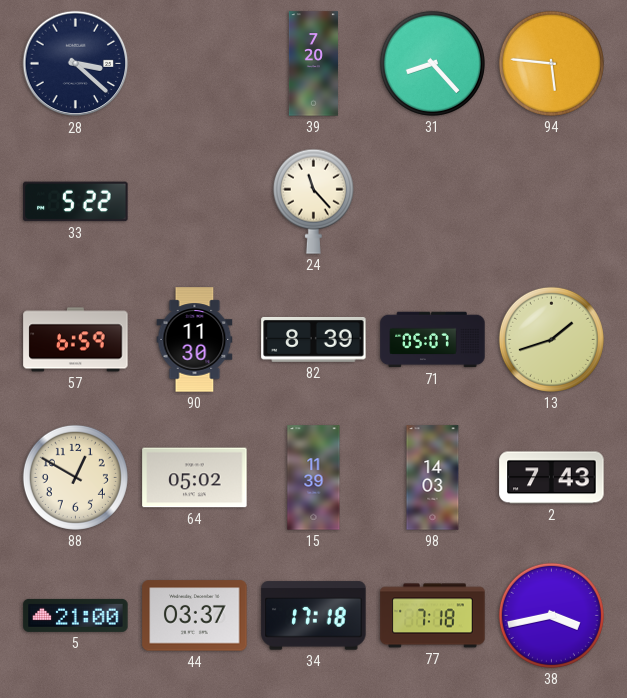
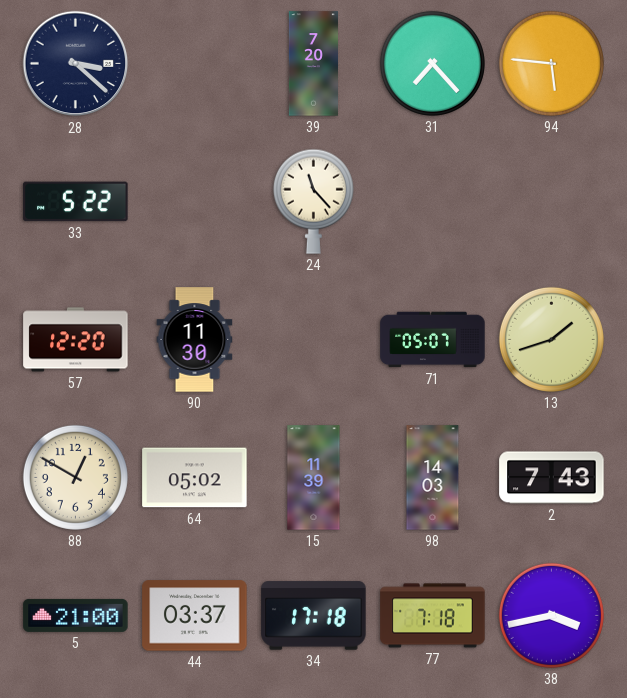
31: 8:23 -> 7:23 (432, 63)
57: 6:59 -> 12:20 (76, 340)
82: 8:39 -> none (314, 339)
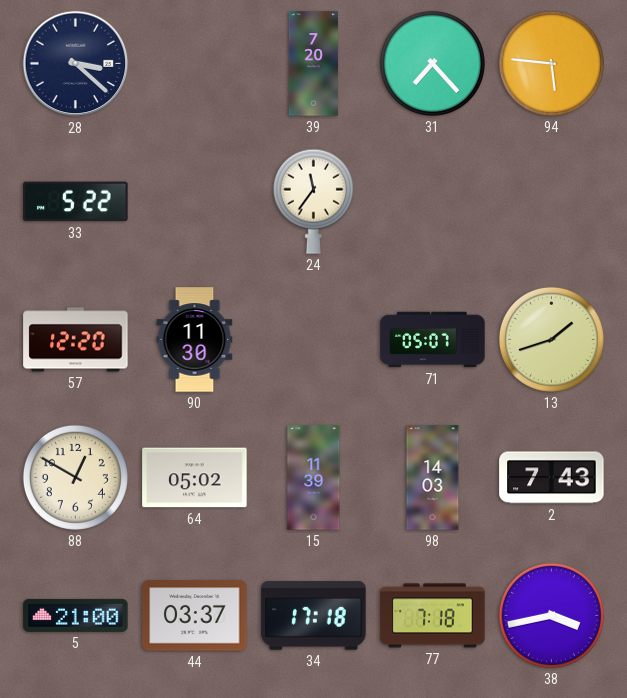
24: 11:23 -> 11:36 (313, 201)
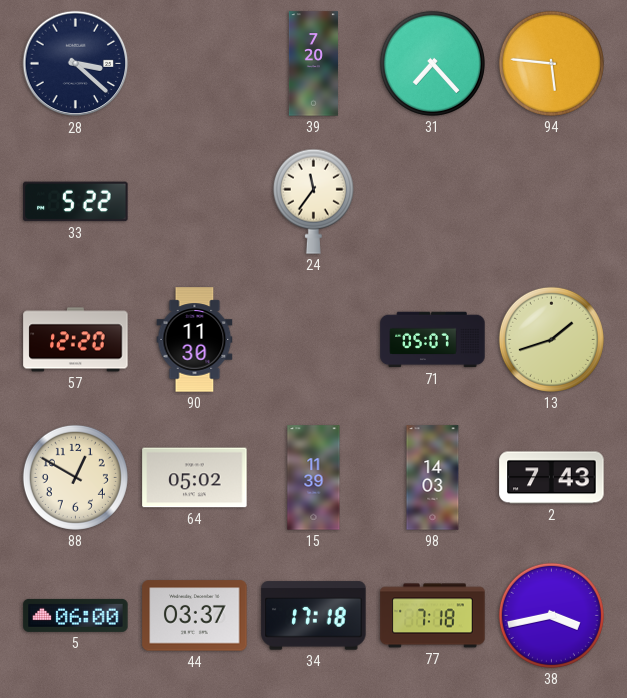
5: 21:00 -> 06:00 (76, 615)
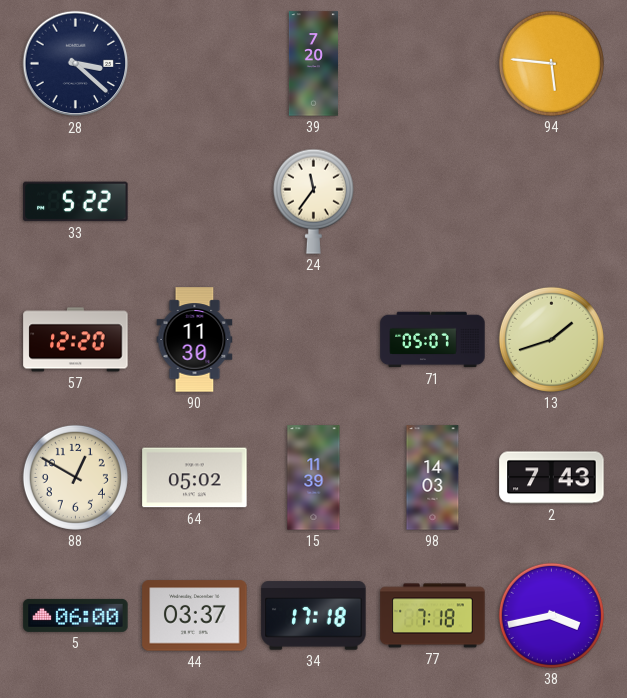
31: 7:23 -> none (432, 63)
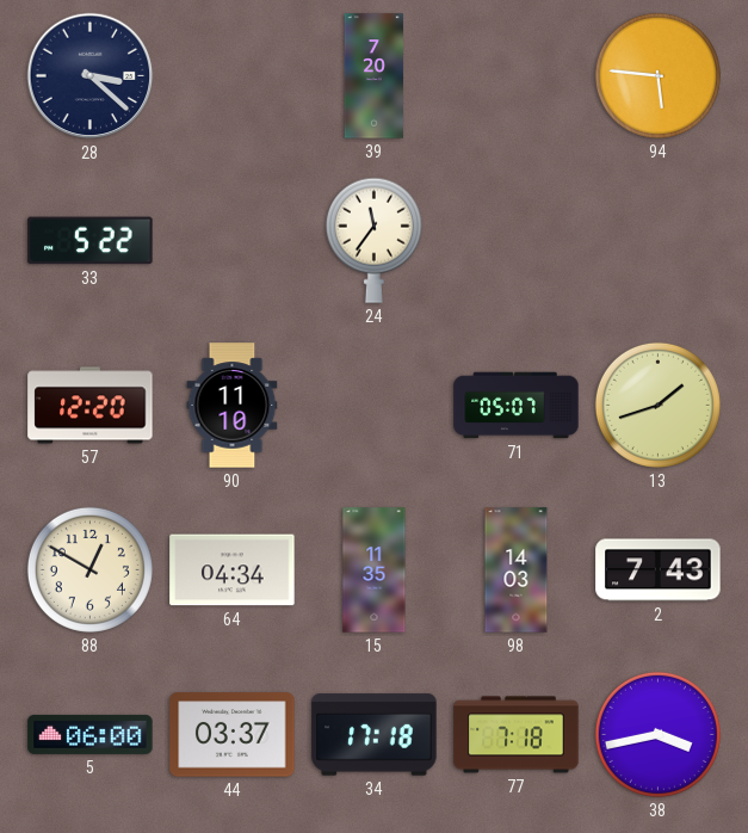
90: 11:30 -> 11:10 (233, 406)
64: 05:02 -> 04:34 (233, 570)
15: 11:39 -> 11:35 (375, 570)
